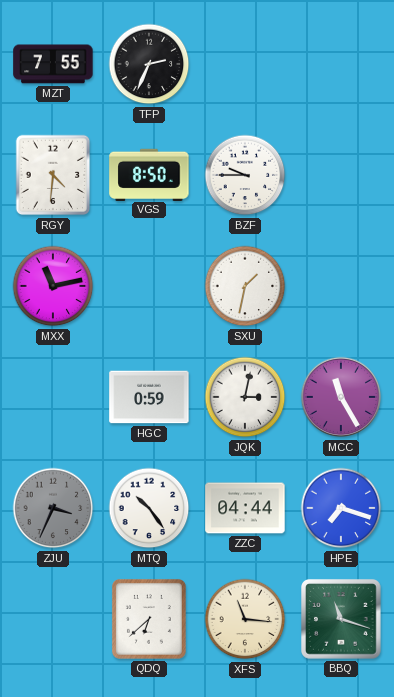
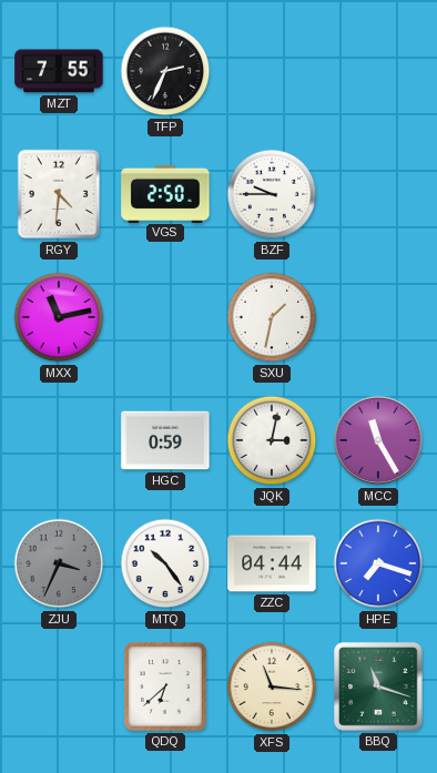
VGS: 8:50 -> 2:50 (165, 193)
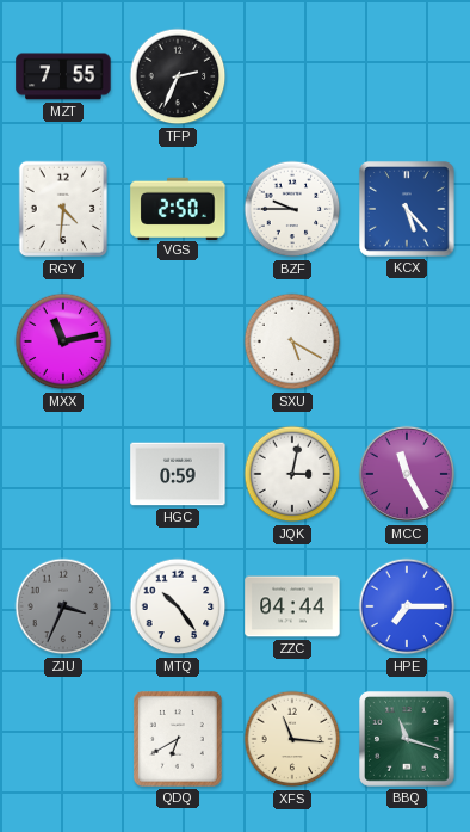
KCX: none -> 5:23 (408, 210)
SXU: 1:32 -> 5:20 (292, 341)
HPE: 7:18 -> 7:15 (407, 606)
QDQ: 6:38 -> 6:40 (178, 739)
